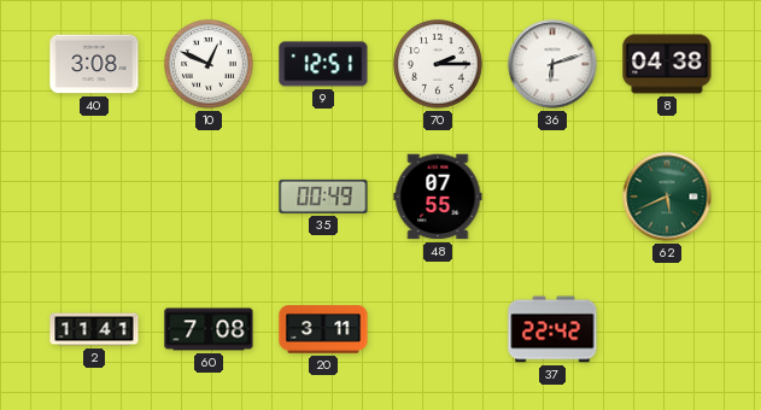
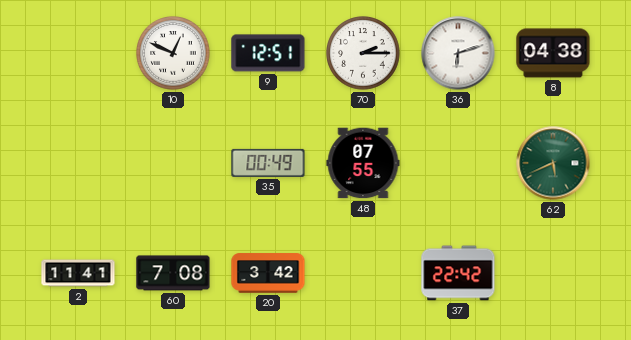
40: 3:08 -> none (94, 64)
20: 3:11 -> 3:42 (268, 273)
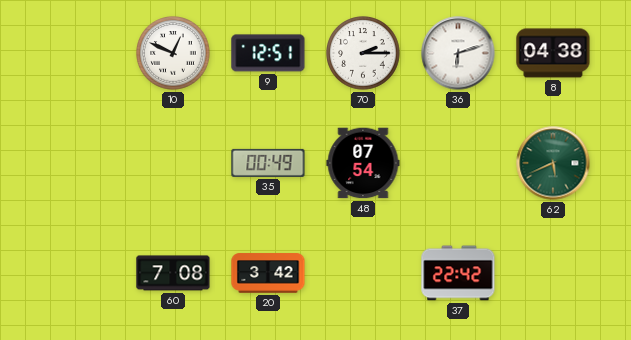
48: 07:55 -> 07:54 (363, 163)
2: 11:41 -> none (78, 273)
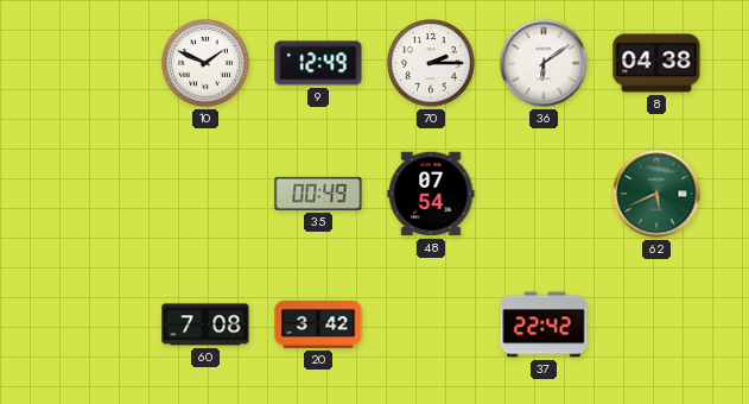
10: 12:49 -> 1:49 (205, 63)
9: 12:51 -> 12:49 (318, 63)
36: 6:12 -> 6:09 (544, 63)
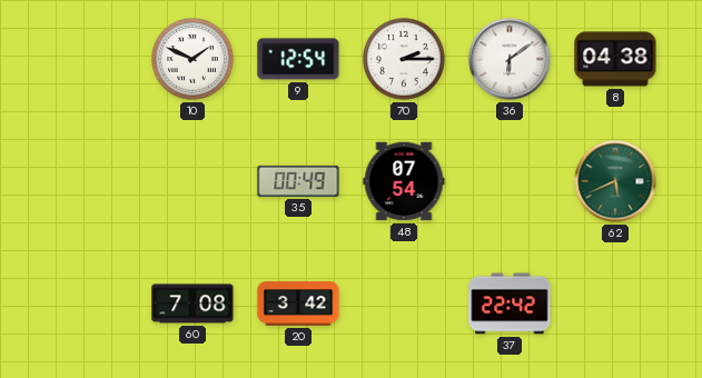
9: 12:49 -> 12:54 (298, 59)
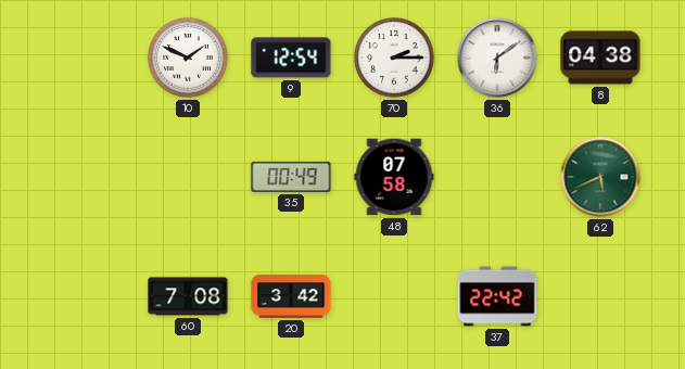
48: 07:54 -> 07:58 (394, 177)
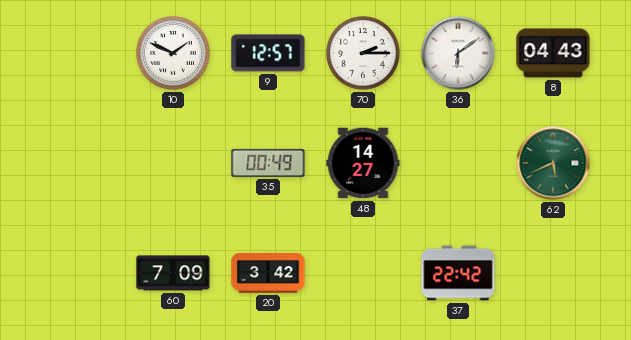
9: 12:54 -> 12:57 (268, 53)
8: 04:38 -> 04:43 (553, 53)
48: 07:58 -> 14:27 (363, 163)
60: 7:08 -> 7:09 (173, 273)
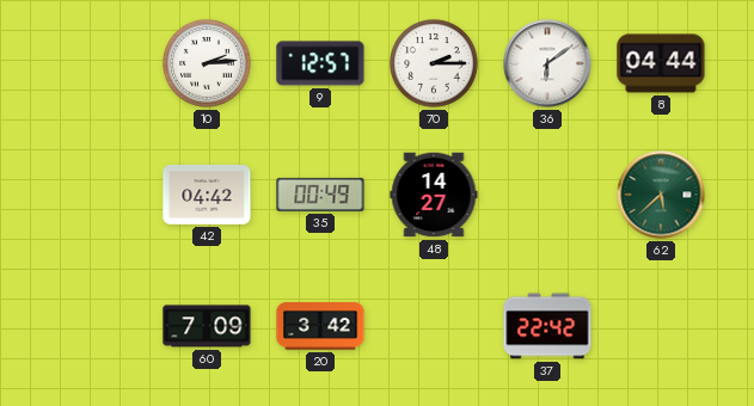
10: 1:49 -> 2:14 (207, 63)
8: 04:43 -> 04:44 (661, 63)
42: none -> 04:42 (207, 195)
62: 5:41 -> 5:38 (661, 195)
